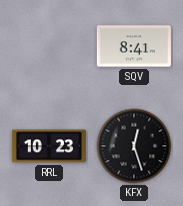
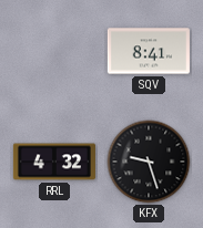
RRL: 10:23 -> 4:32 (54, 162)
KFX: 12:27 -> 9:27 (149, 162)
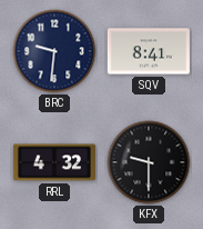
BRC: none -> 9:31 (54, 51)
KFX: 9:27 -> 9:30 (149, 162)
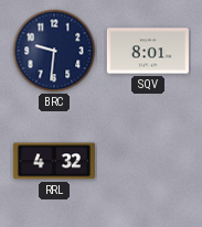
SQV: 8:41 -> 8:01 (148, 51)
KFX: 9:30 -> none (149, 162)
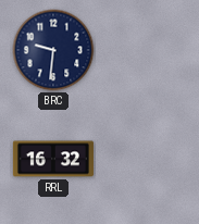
SQV: 8:01 -> none (148, 51)
RRL: 4:32 -> 16:32 (53, 159)
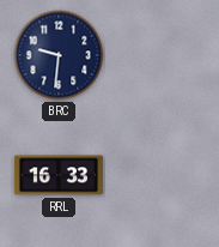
RRL: 16:32 -> 16:33 (59, 175)
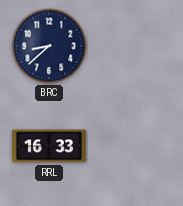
BRC: 9:31 -> 8:38 (49, 46)
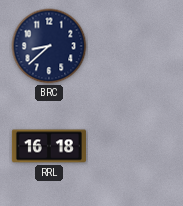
RRL: 16:33 -> 16:18 (49, 146)
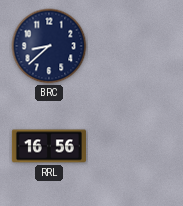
RRL: 16:18 -> 16:56 (49, 146)
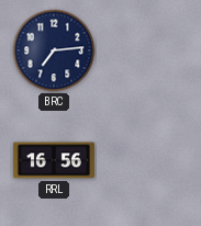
BRC: 8:38 -> 7:14 (54, 50)
